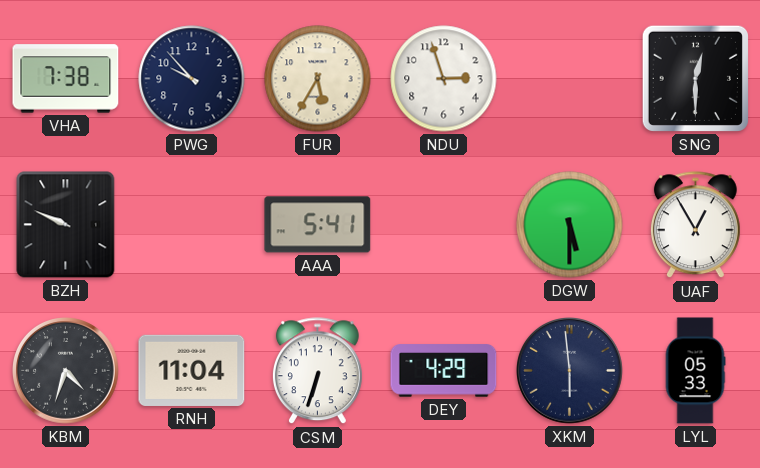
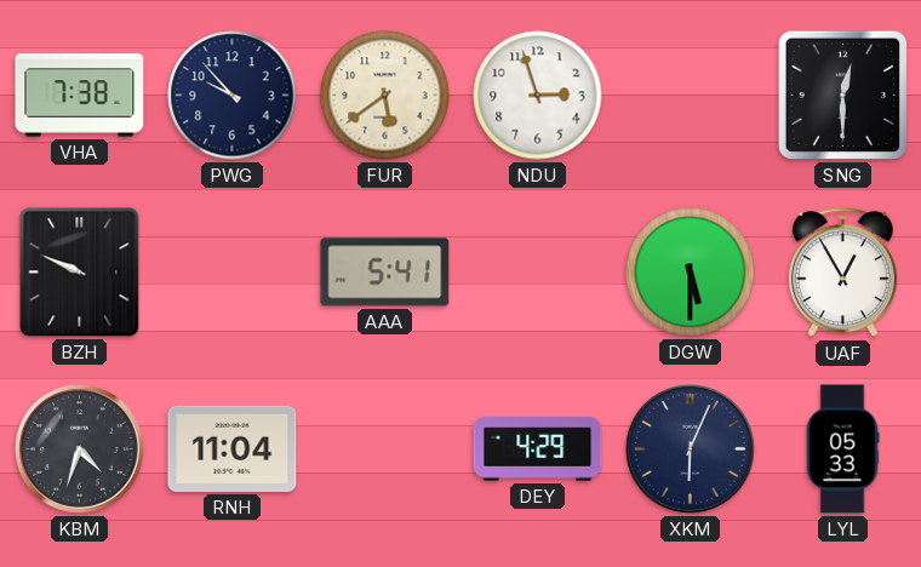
FUR: 5:35 -> 5:39 (385, 96)
CSM: 6:33 -> none (317, 371)
XKM: 5:59 -> 6:04 (691, 449)
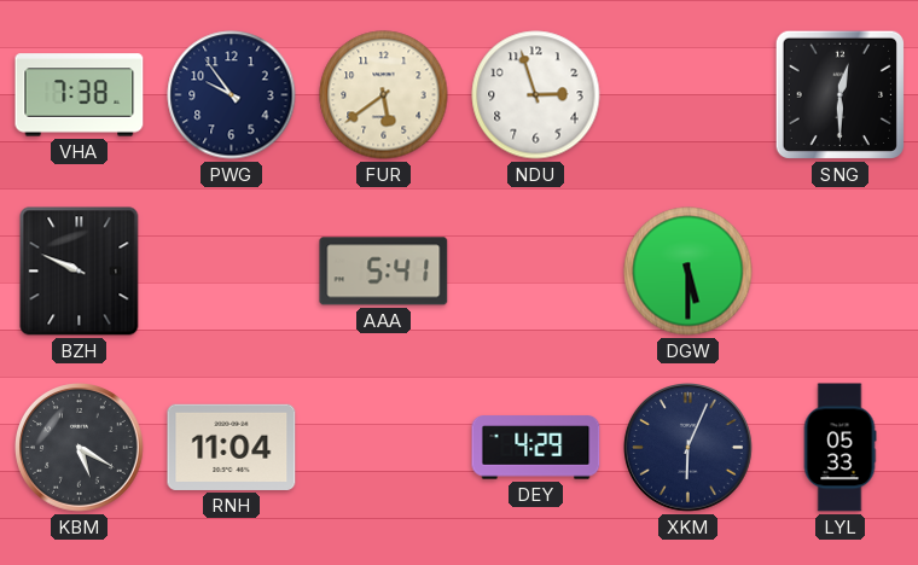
PWG: 9:53 -> 9:54 (232, 95)
UAF: 12:55 -> none (842, 273)
KBM: 4:33 -> 5:20 (80, 448)
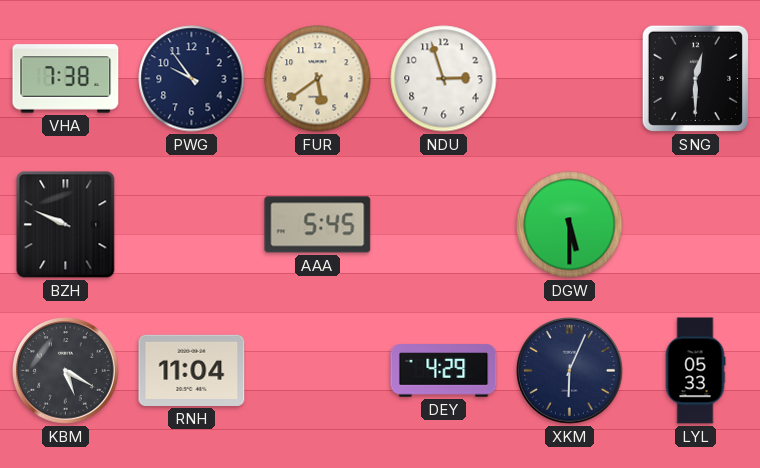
AAA: 5:41 -> 5:45 (318, 225)
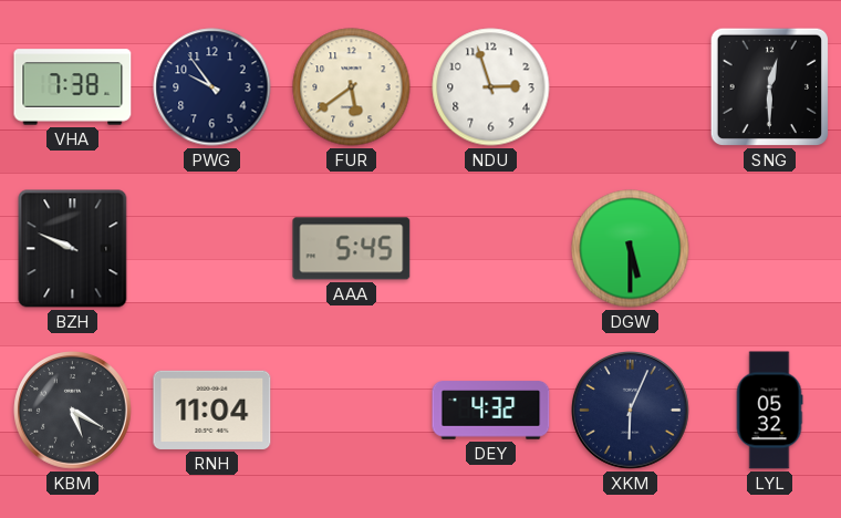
DEY: 4:29 -> 4:32 (491, 411)
LYL: 05:33 -> 05:32 (769, 411)
